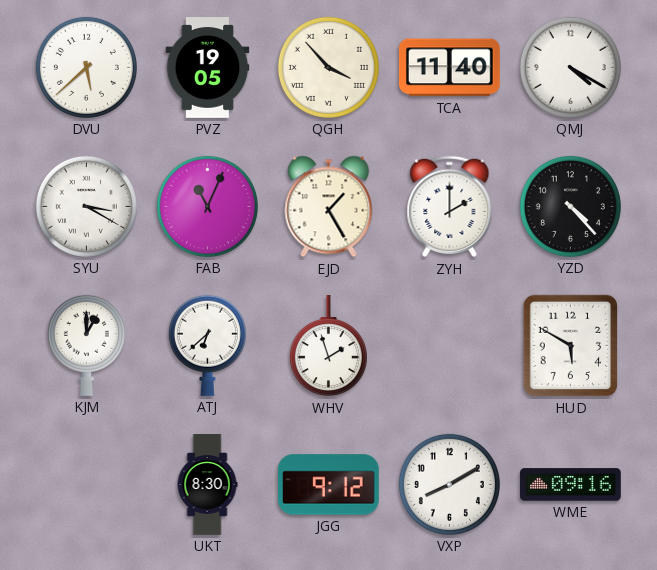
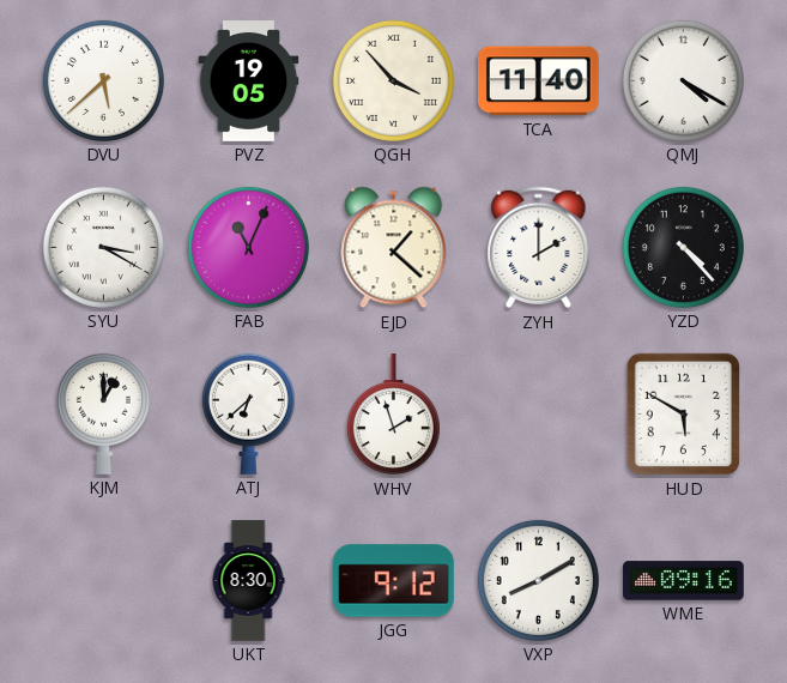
EJD: 1:25 -> 1:22 (394, 248)
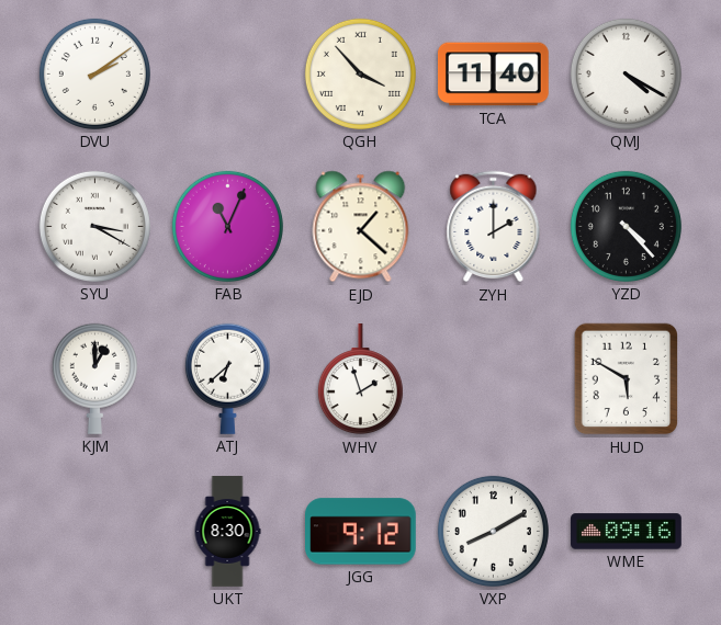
DVU: 5:38 -> 2:09 (94, 73)
PVZ: 19:05 -> none (249, 81)
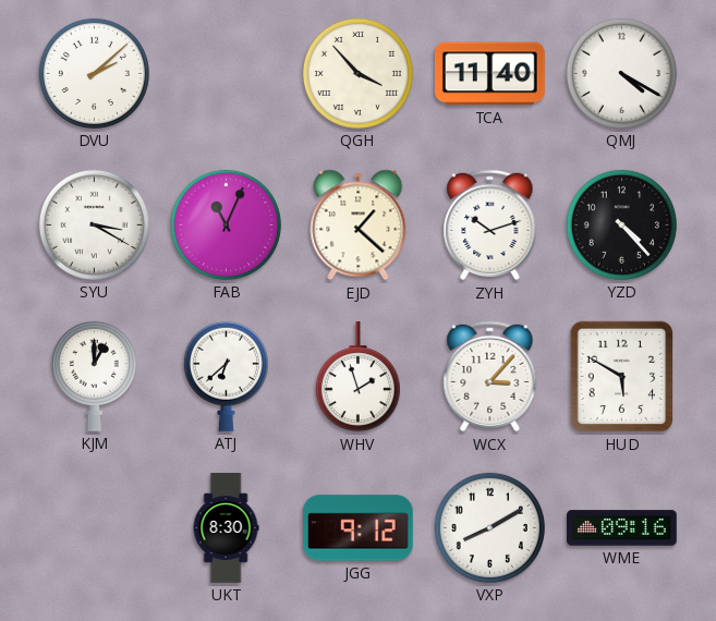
DVU: 2:09 -> 2:08 (94, 73)
ZYH: 2:00 -> 10:12 (490, 226)
WCX: none -> 3:07 (490, 377)
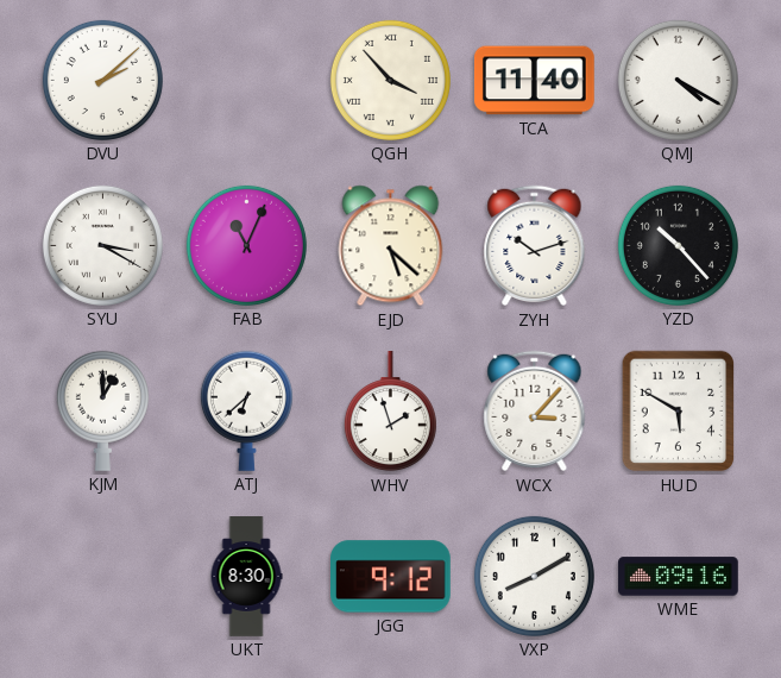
EJD: 1:22 -> 5:22 (391, 246)
YZD: 4:23 -> 10:23 (678, 245)
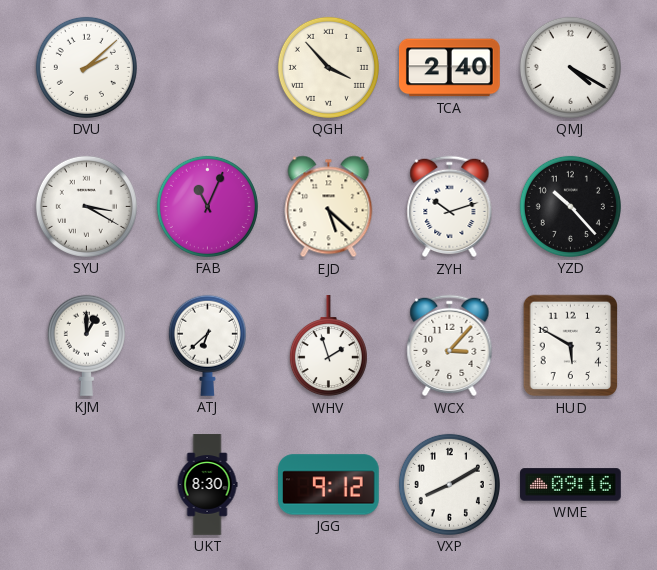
TCA: 11:40 -> 2:40 (450, 68)
